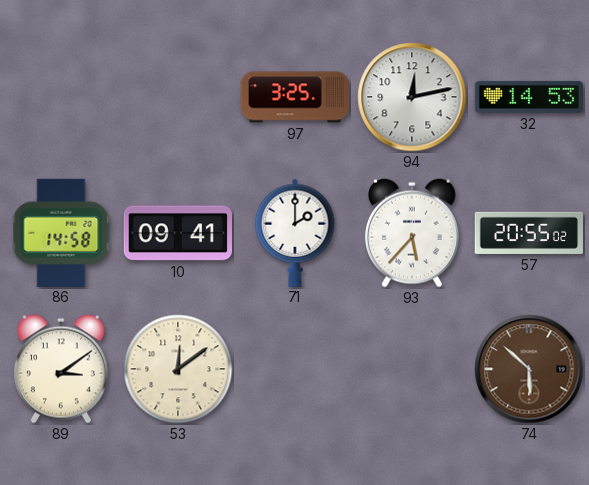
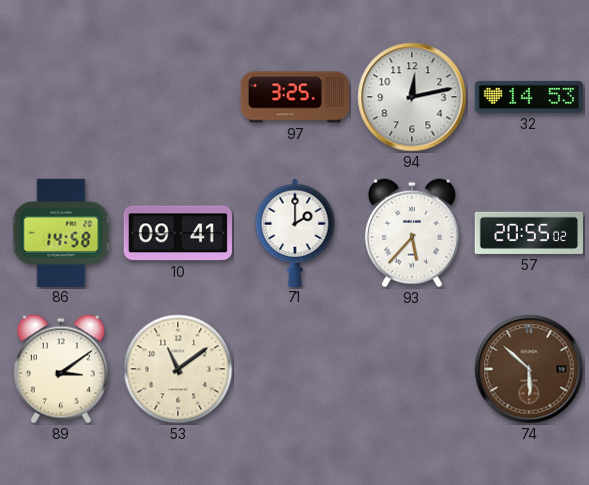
53: 12:09 -> 11:09 (178, 369)
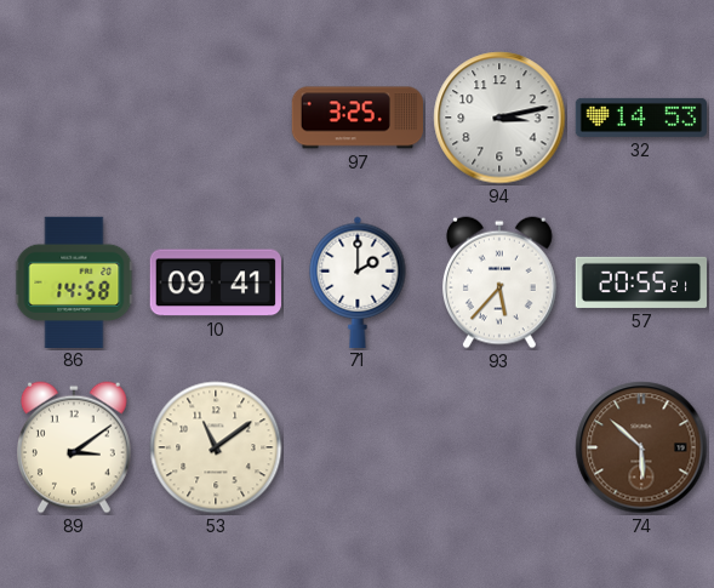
94: 12:13 -> 3:13 (499, 118)
57: 20:55:02 -> 20:55:21 (640, 282)
